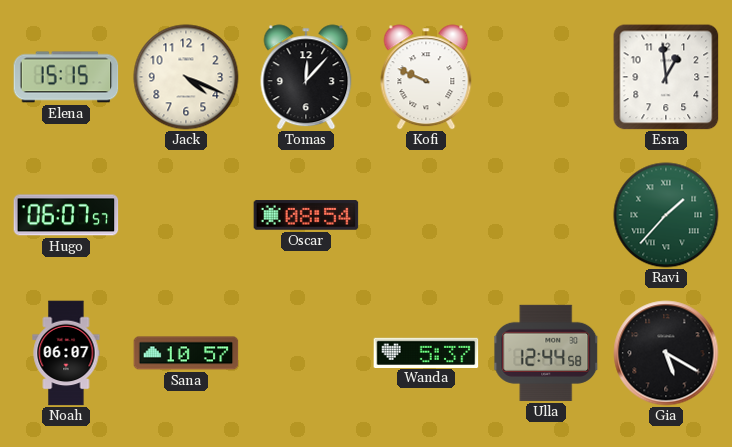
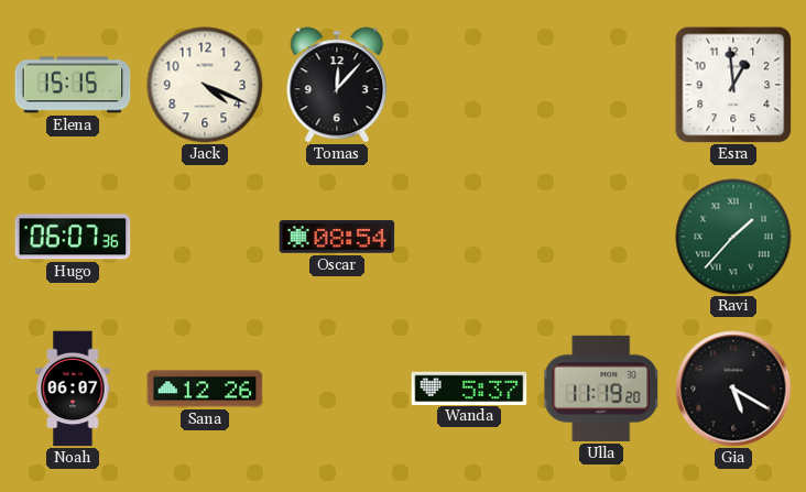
Kofi: 9:49 -> none (426, 77)
Hugo: 06:07:57 -> 06:07:36 (73, 237)
Sana: 10:57 -> 12:26 (205, 389)
Ulla: 12:44 -> 11:19 (601, 389)
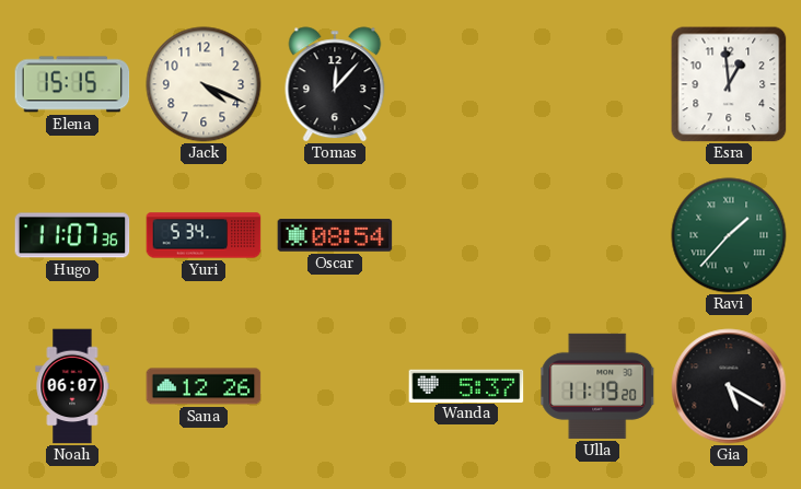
Hugo: 06:07 -> 11:07 (72, 235)
Yuri: none -> 5:34 (204, 235)
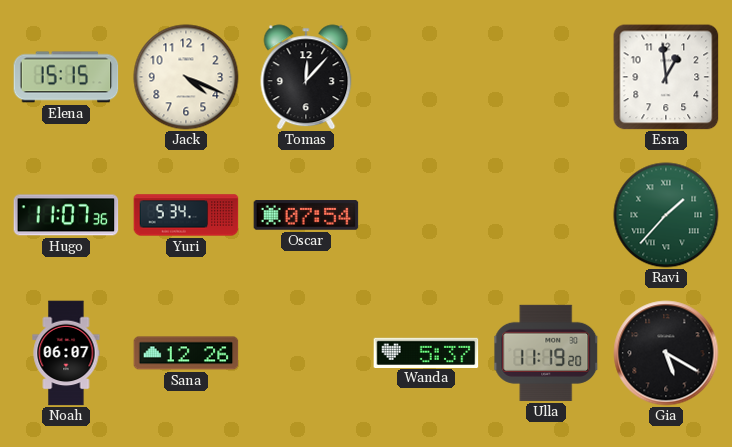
Oscar: 08:54 -> 07:54 (306, 215)
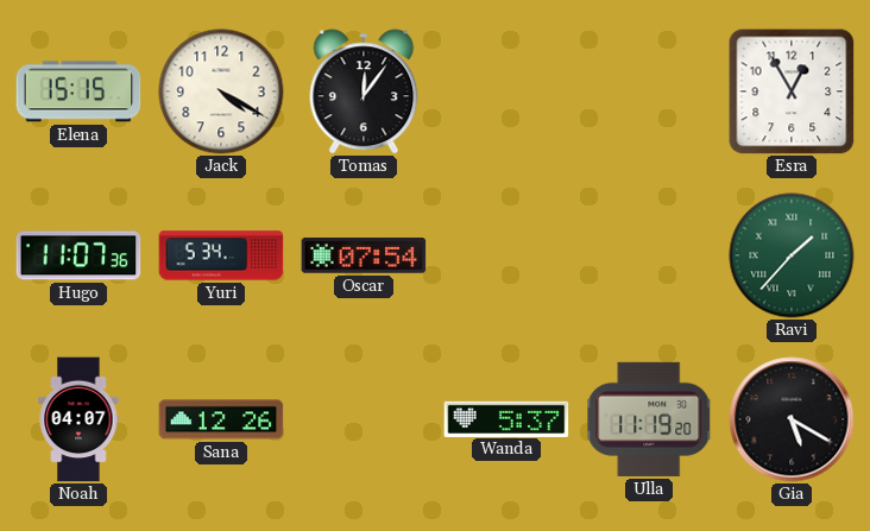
Jack: 4:19 -> 4:20 (221, 91)
Tomas: 12:07 -> 12:06 (364, 91)
Esra: 12:59 -> 12:55 (792, 91)
Noah: 06:07 -> 04:07 (78, 419)
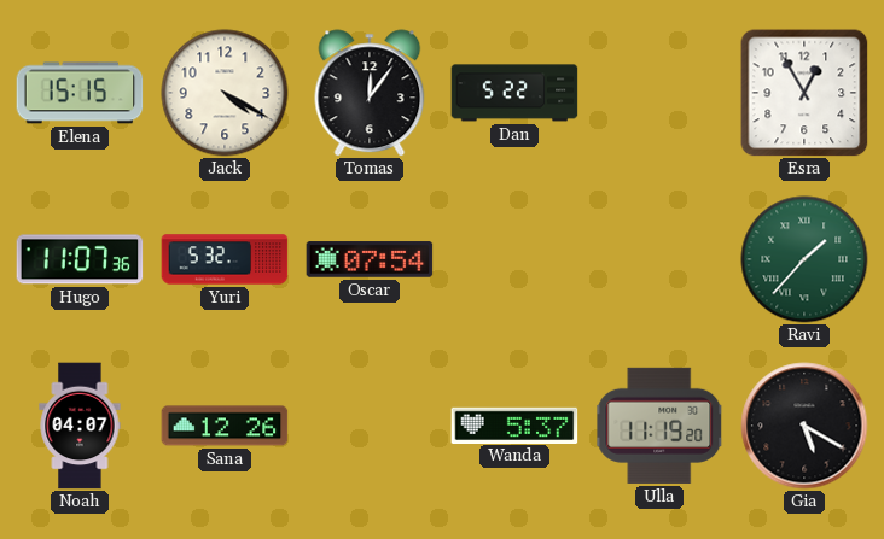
Dan: none -> 5:22 (514, 93)
Yuri: 5:34 -> 5:32 (225, 259)
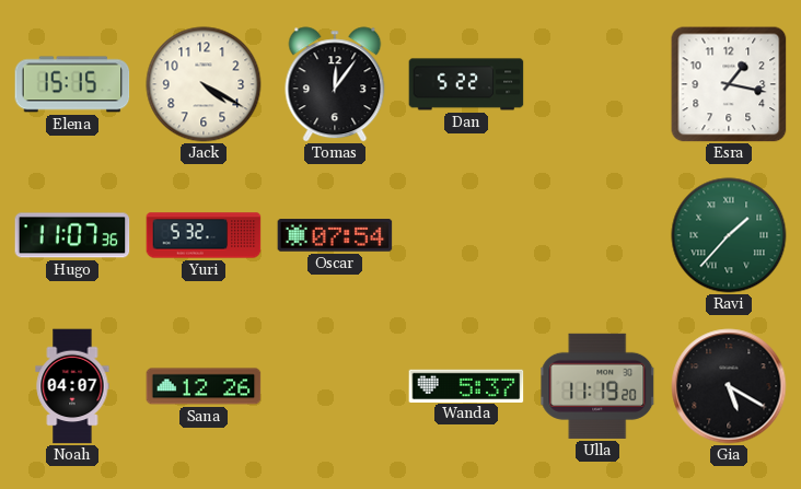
Esra: 12:55 -> 1:17 (729, 84)
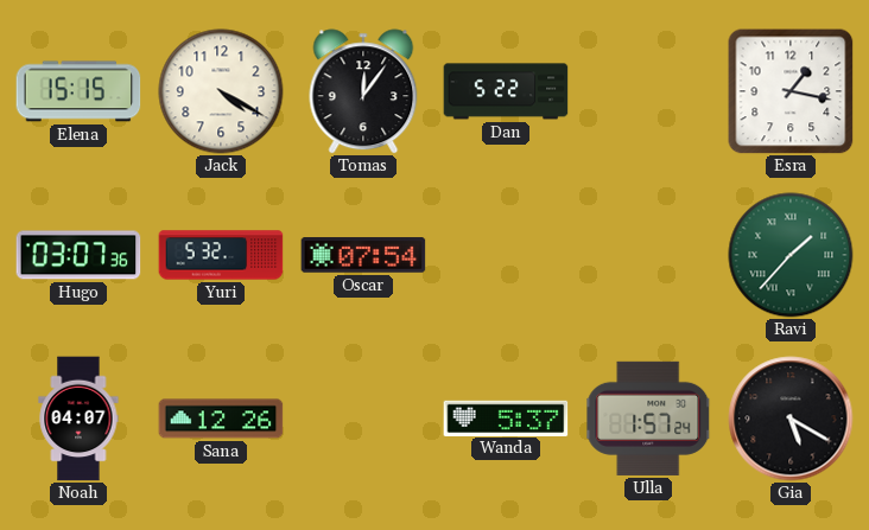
Hugo: 11:07 -> 03:07 (78, 255)
Ulla: 11:19 -> 1:57 (648, 419)
